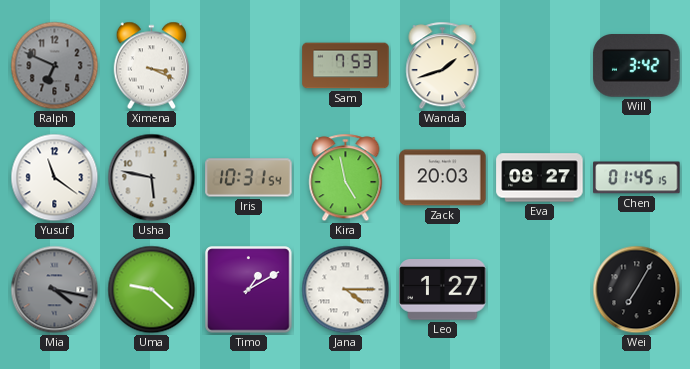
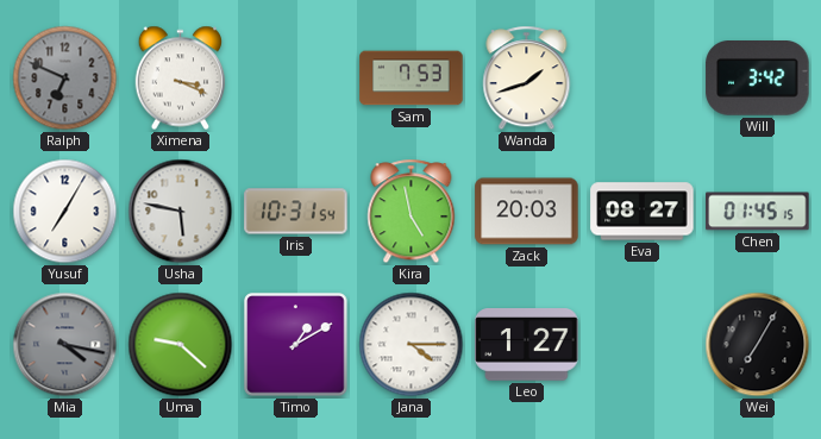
Yusuf: 11:21 -> 7:05 (65, 212)
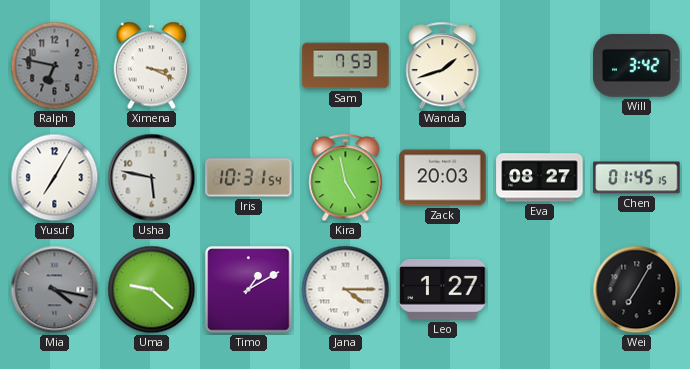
Ralph: 6:49 -> 6:47 (55, 66)
